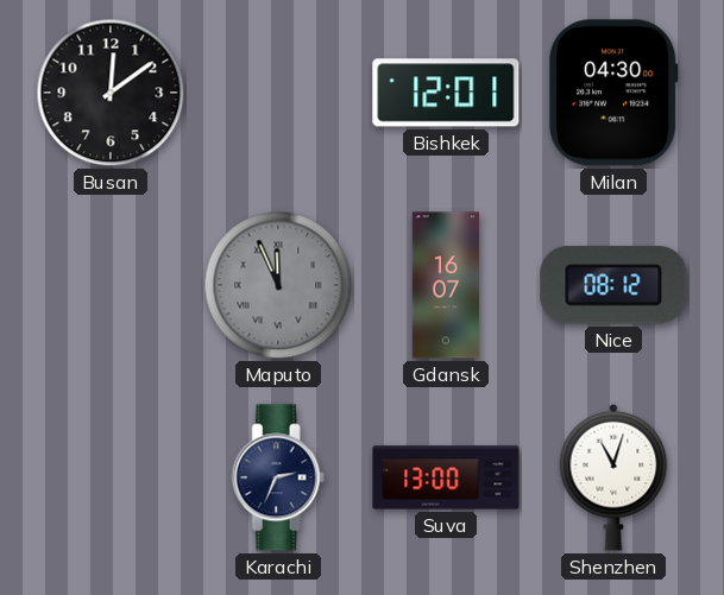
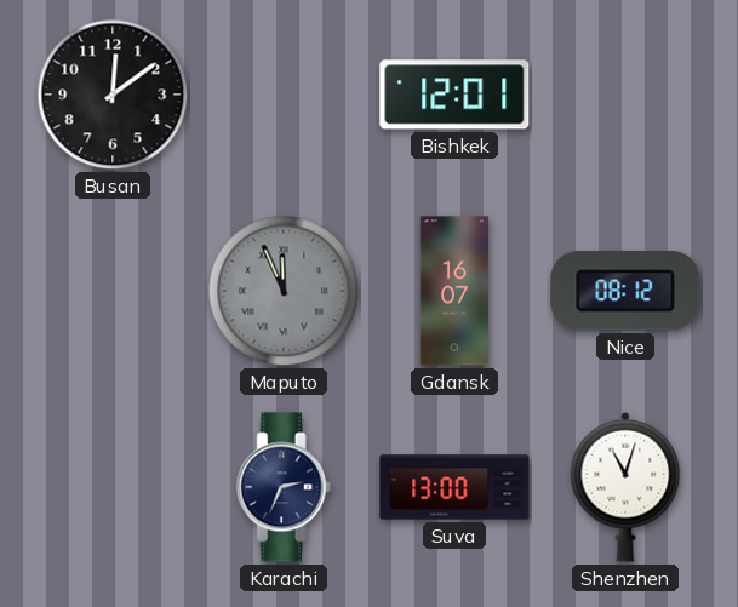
Milan: 04:30 -> none (613, 93)
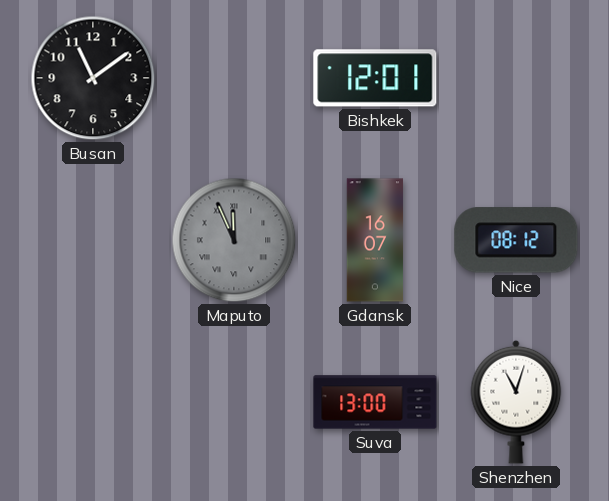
Busan: 12:09 -> 11:09 (93, 78)
Karachi: 2:34 -> none (284, 487)
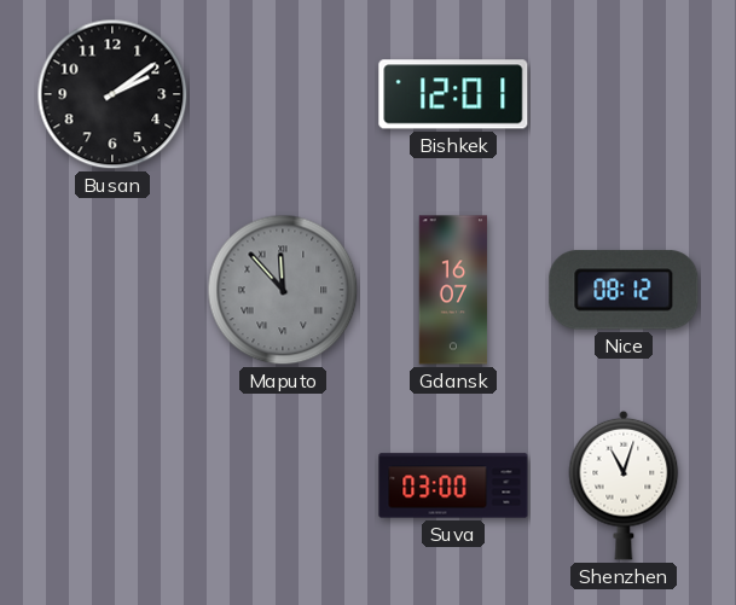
Busan: 11:09 -> 2:09 (112, 94)
Maputo: 11:56 -> 11:53 (283, 290)
Suva: 13:00 -> 03:00 (453, 485)
